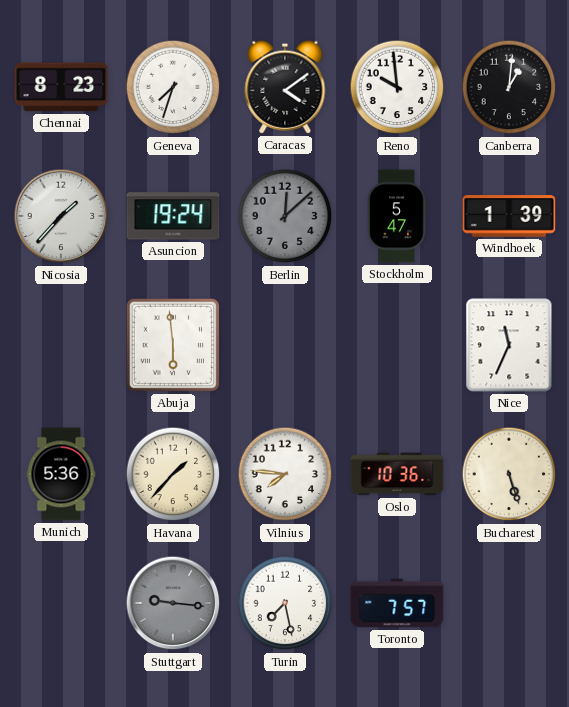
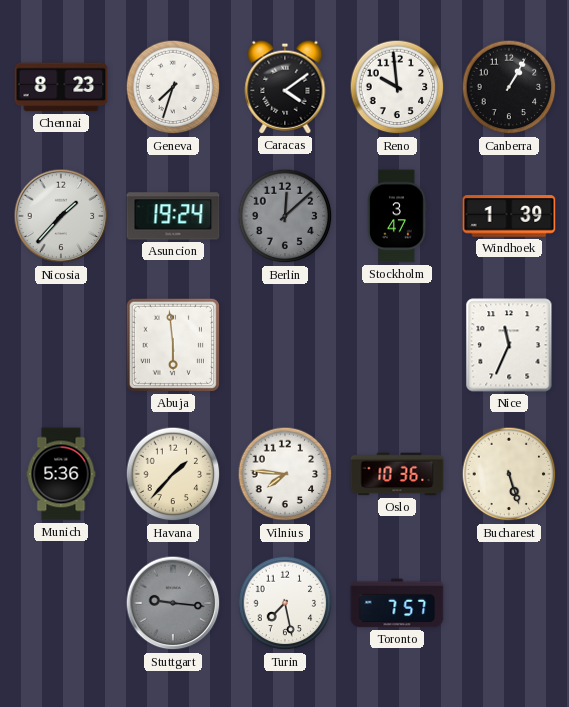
Canberra: 1:01 -> 1:05 (509, 87)
Stockholm: 5:47 -> 3:47 (397, 216)
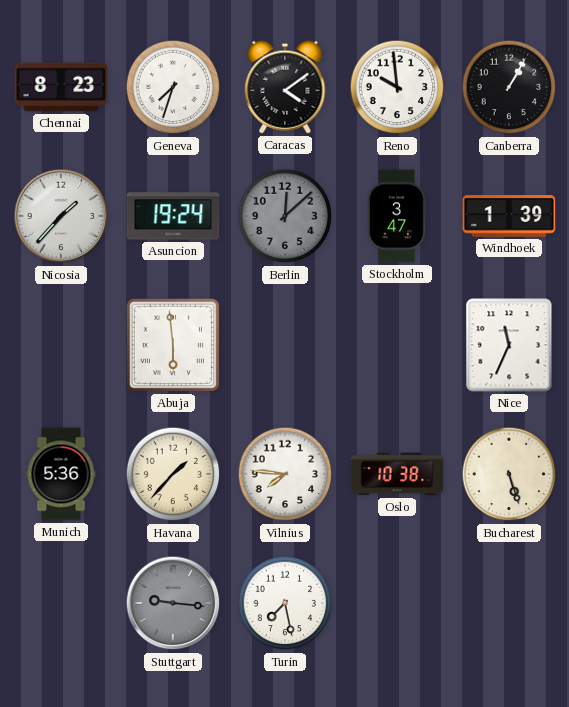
Oslo: 10:36 -> 10:38 (397, 474)
Toronto: 7:57 -> none (397, 603)
